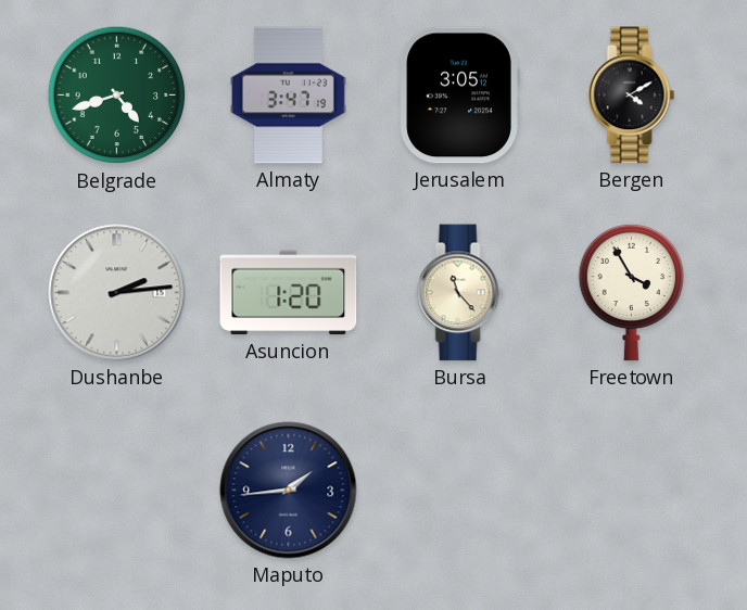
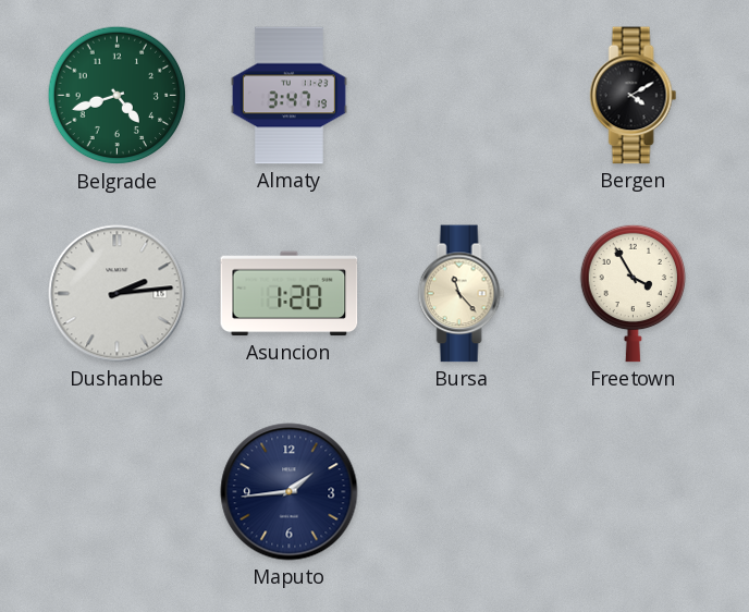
Jerusalem: 3:05 -> none (459, 96)
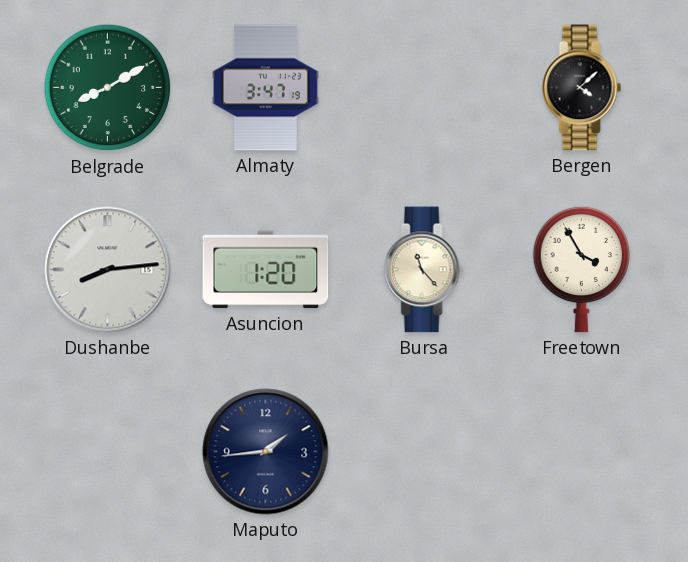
Belgrade: 4:42 -> 8:10 (108, 88)
Bergen: 4:10 -> 4:08 (582, 88)
Dushanbe: 2:14 -> 8:14 (108, 270)
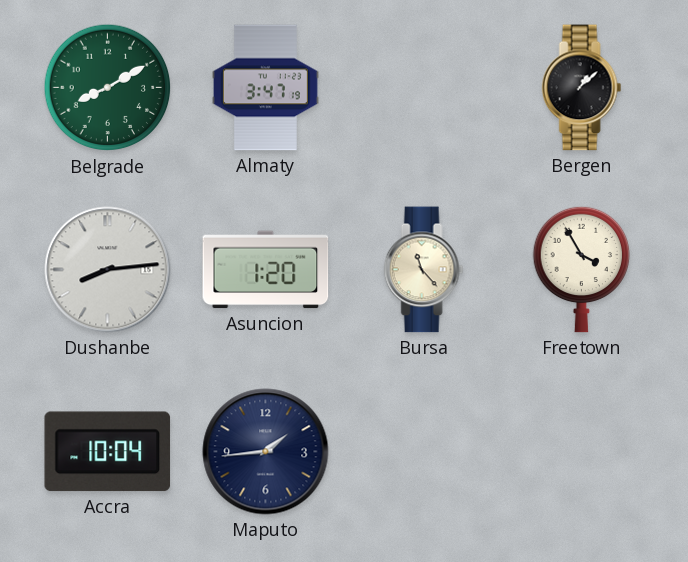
Bergen: 4:08 -> 1:08 (582, 88)
Accra: none -> 10:04 (108, 452)
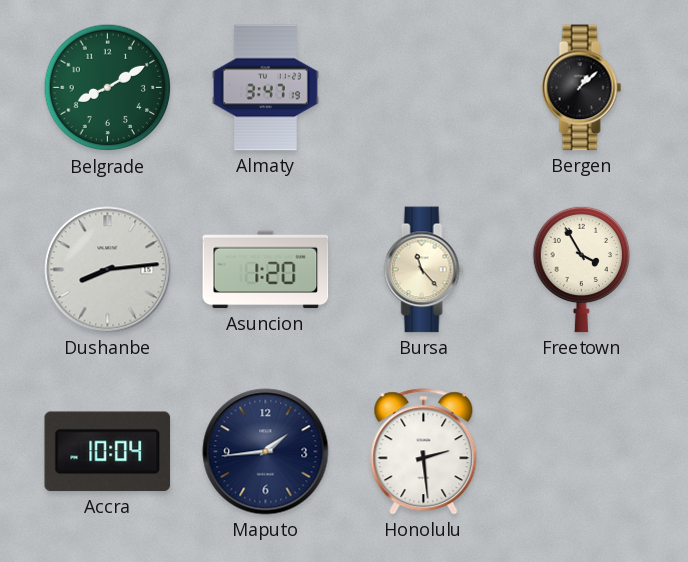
Honolulu: none -> 2:29 (424, 452)
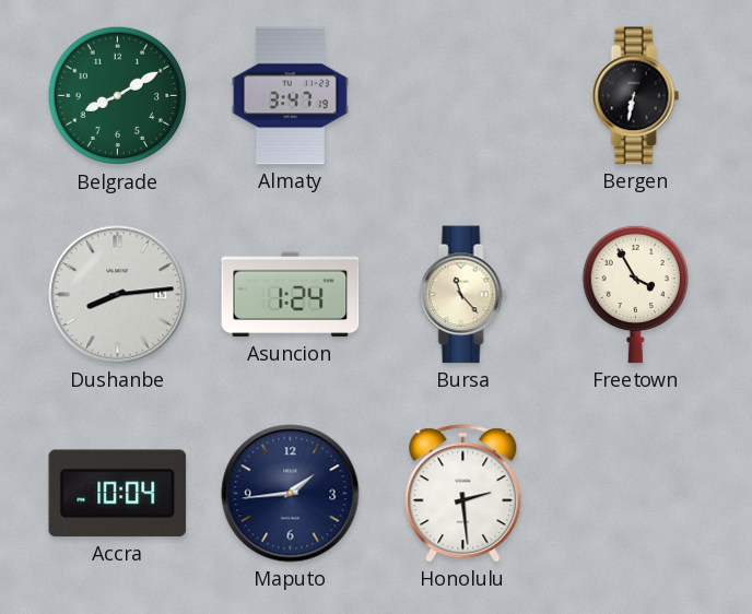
Bergen: 1:08 -> 6:32 (636, 96)
Asuncion: 1:20 -> 1:24 (291, 295)
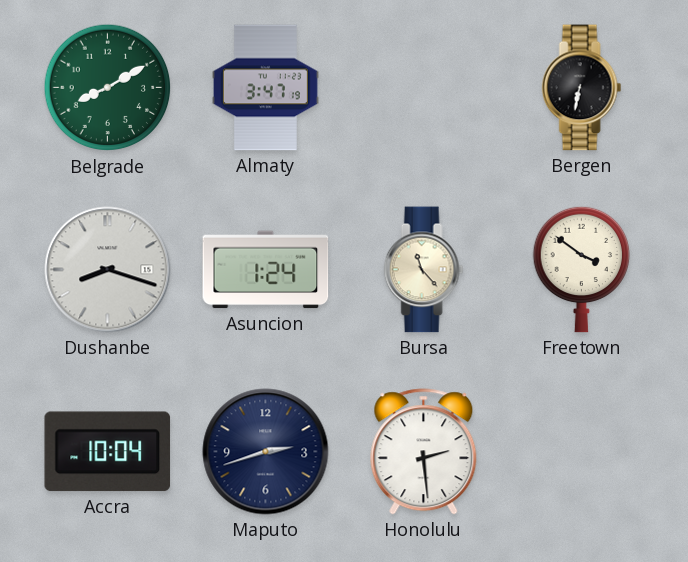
Dushanbe: 8:14 -> 8:18 (108, 270)
Freetown: 3:55 -> 3:51 (581, 269)
Maputo: 1:44 -> 2:42 (266, 452)
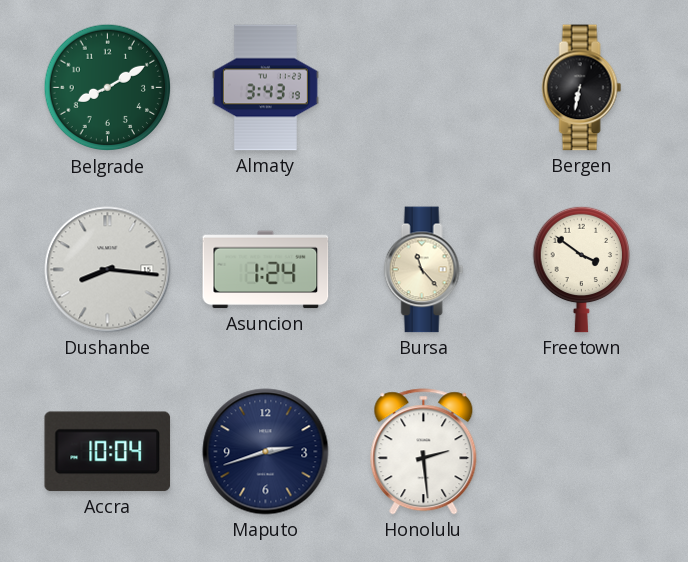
Almaty: 3:47 -> 3:43 (265, 88)
Dushanbe: 8:18 -> 8:16 (108, 270)
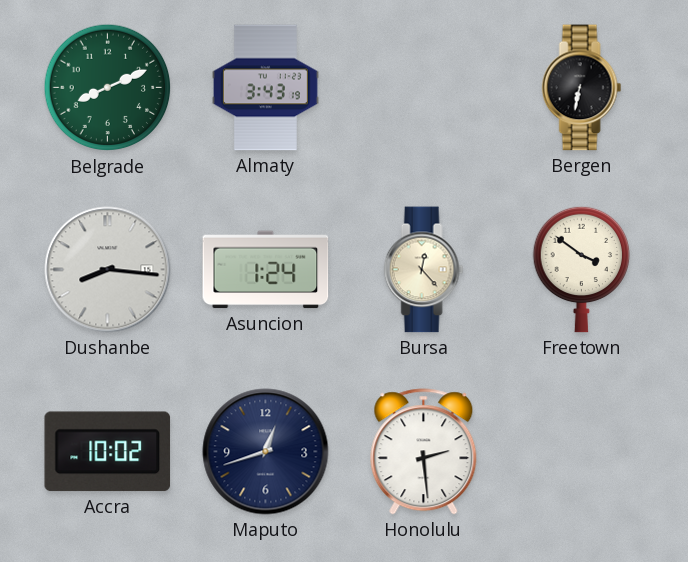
Belgrade: 8:10 -> 8:11 (108, 88)
Bursa: 11:23 -> 12:23 (424, 270)
Accra: 10:04 -> 10:02 (108, 452)
Maputo: 2:42 -> 12:42 (266, 452)
